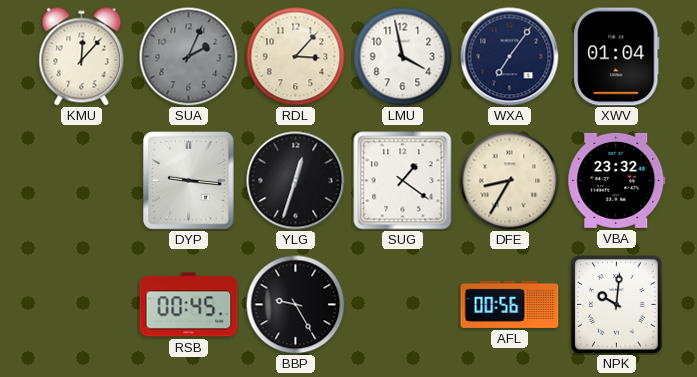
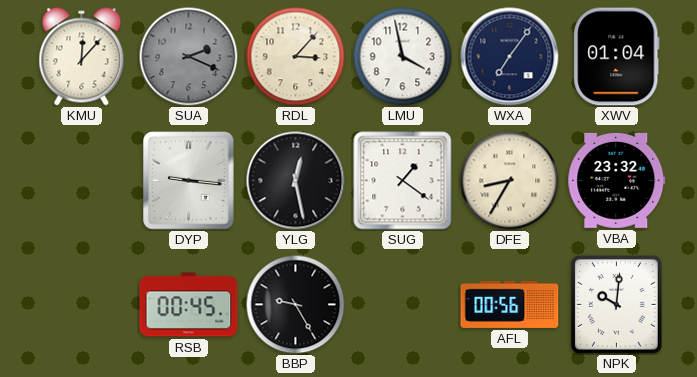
SUA: 2:04 -> 2:19 (189, 57)
YLG: 12:33 -> 12:28 (296, 181)
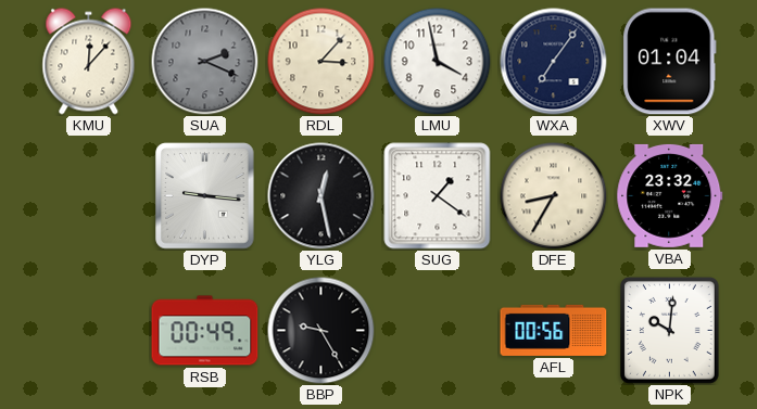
RSB: 00:45 -> 00:49 (205, 331)
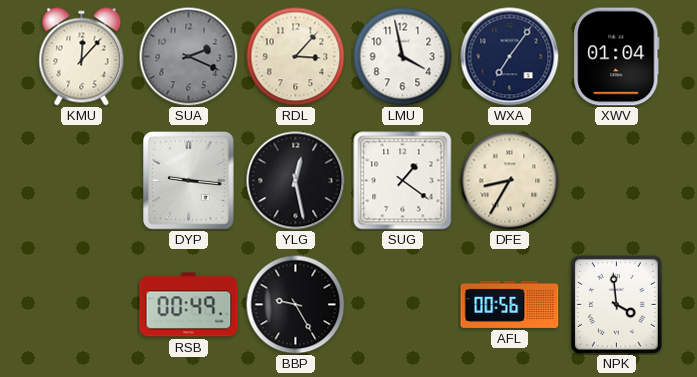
VBA: 23:32 -> none (670, 195)
NPK: 10:01 -> 3:59 (616, 304)
